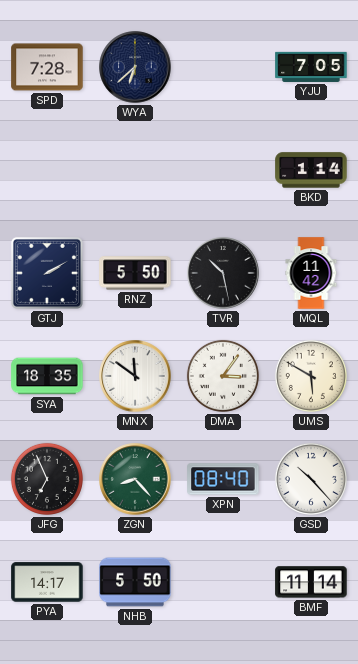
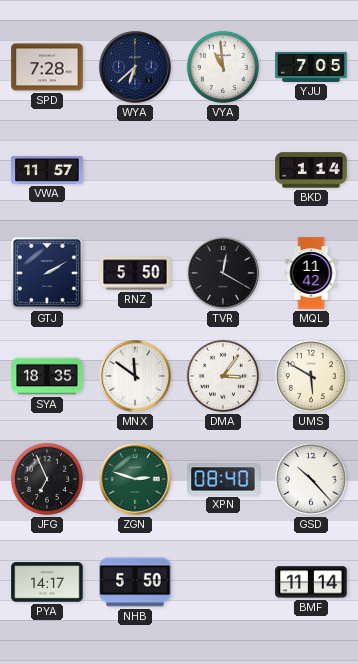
VYA: none -> 10:59 (223, 67)
VWA: none -> 11:57 (47, 170)
TVR: 10:28 -> 12:20 (223, 273)
ZGN: 8:23 -> 2:48 (135, 479)
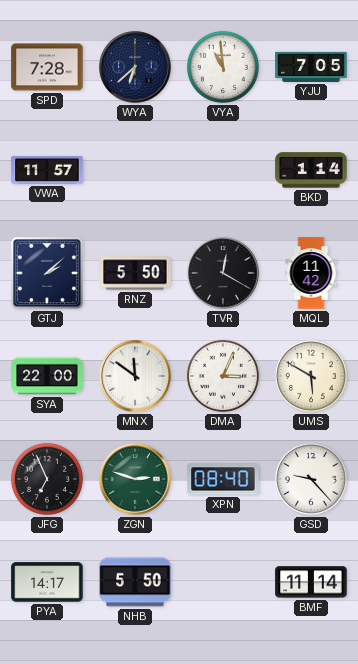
GTJ: 2:10 -> 2:08 (47, 273)
SYA: 18:35 -> 22:00 (47, 376)
DMA: 3:06 -> 3:04 (223, 376)
GSD: 10:23 -> 9:23 (311, 479)
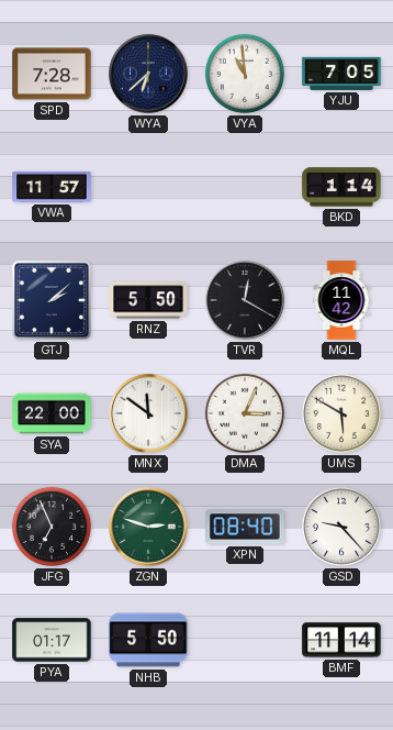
PYA: 14:17 -> 01:17 (52, 640)
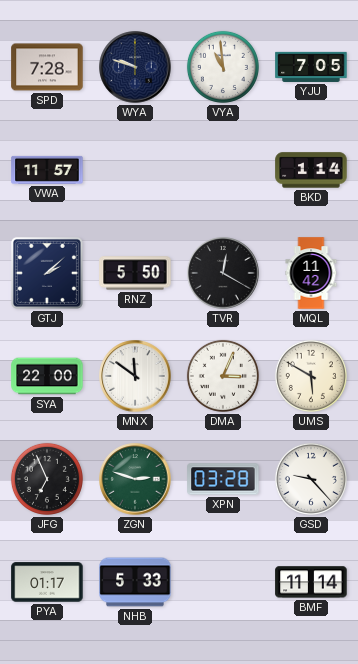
WYA: 6:38 -> 9:48 (135, 67)
XPN: 08:40 -> 03:28 (223, 479)
NHB: 5:50 -> 5:33 (135, 582)
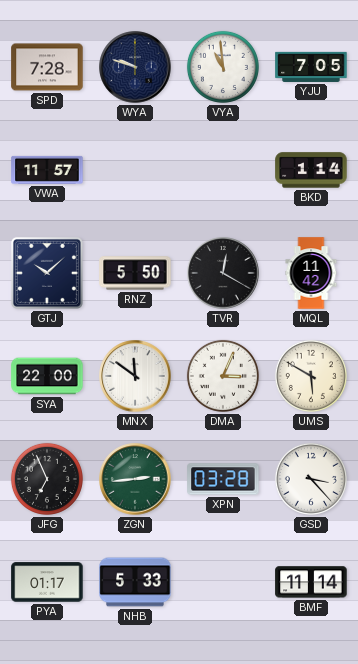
GTJ: 2:08 -> 10:08 (47, 273)
ZGN: 2:48 -> 2:44 (135, 479)
GSD: 9:23 -> 3:23 (311, 479)
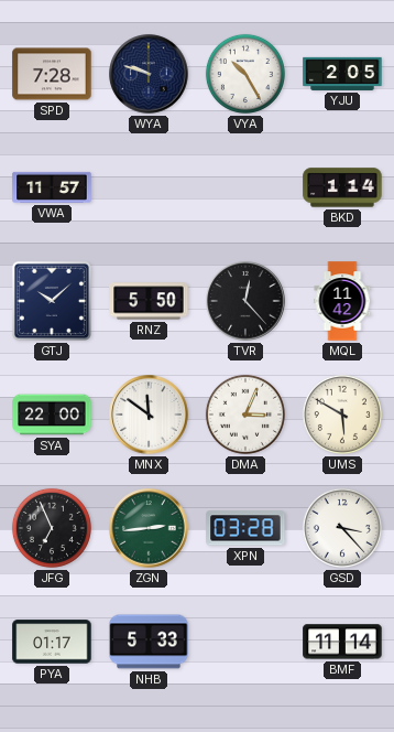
VYA: 10:59 -> 10:25 (245, 74)
YJU: 7:05 -> 2:05 (342, 74)
TVR: 12:20 -> 12:23 (245, 301)
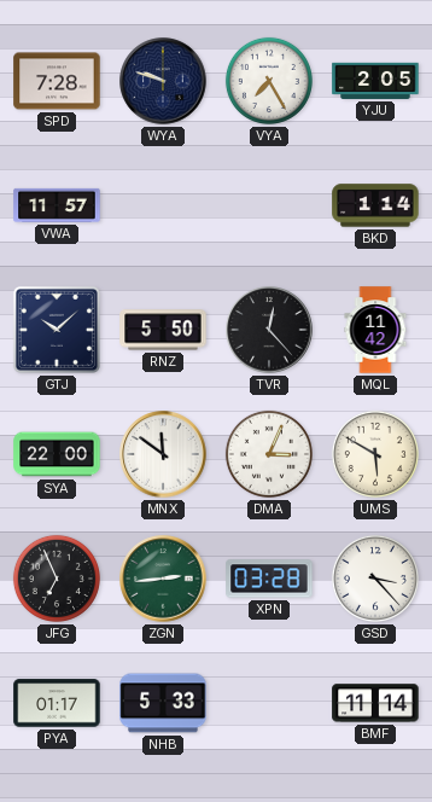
VYA: 10:25 -> 7:25 (269, 81)
